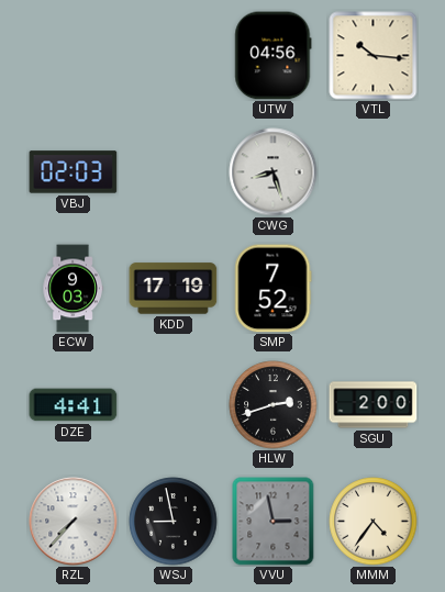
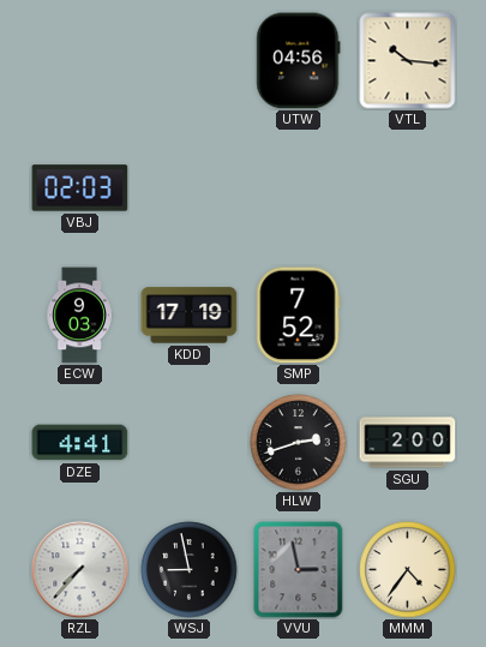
CWG: 8:27 -> none (274, 172)
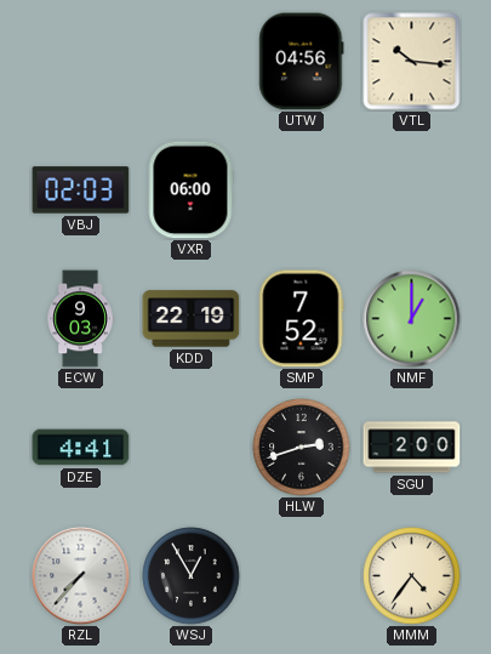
VXR: none -> 06:00 (190, 190)
KDD: 17:19 -> 22:19 (192, 319)
NMF: none -> 1:00 (412, 319)
WSJ: 8:58 -> 12:55 (192, 576)
VVU: 2:58 -> none (299, 570)
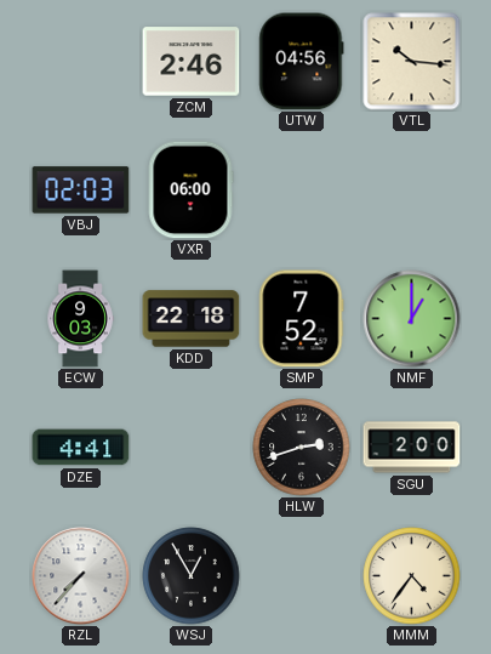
ZCM: none -> 2:46 (192, 62)
KDD: 22:19 -> 22:18 (192, 319)
